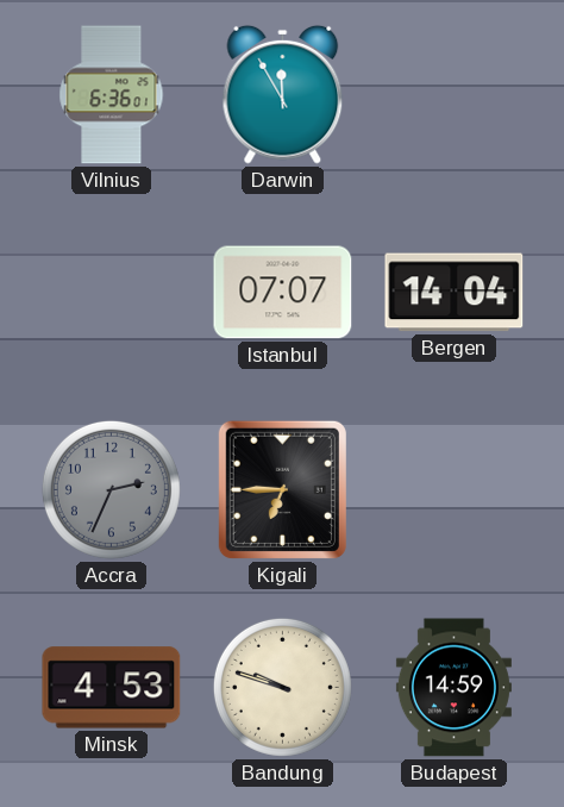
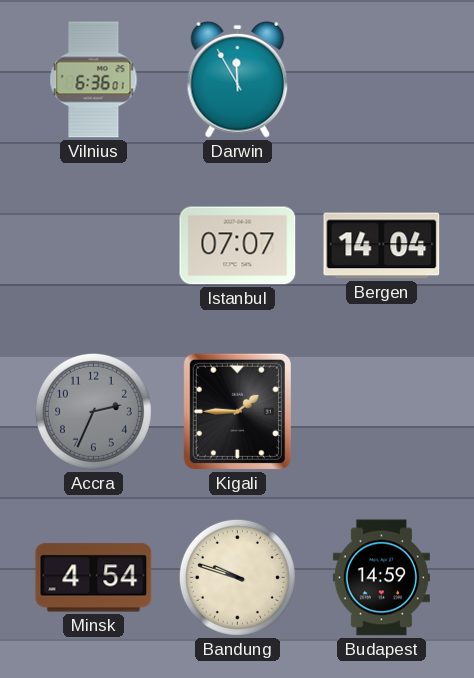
Kigali: 6:45 -> 1:45 (237, 411)
Minsk: 4:53 -> 4:54 (94, 578)
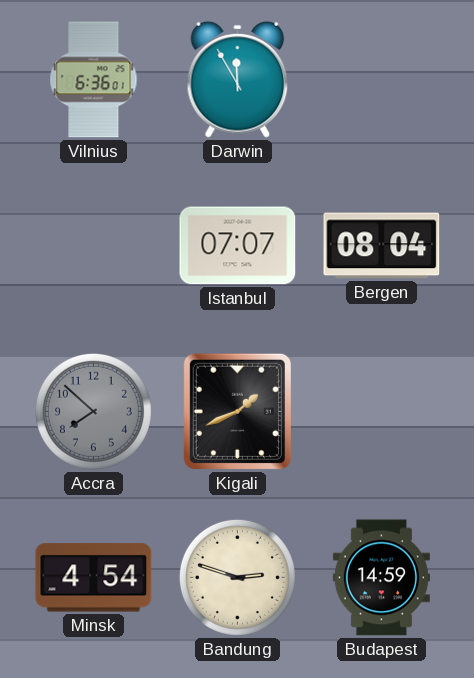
Bergen: 14:04 -> 08:04 (382, 246)
Accra: 2:34 -> 7:52 (93, 411)
Kigali: 1:45 -> 1:41 (237, 411)
Bandung: 9:48 -> 2:48 (237, 577)
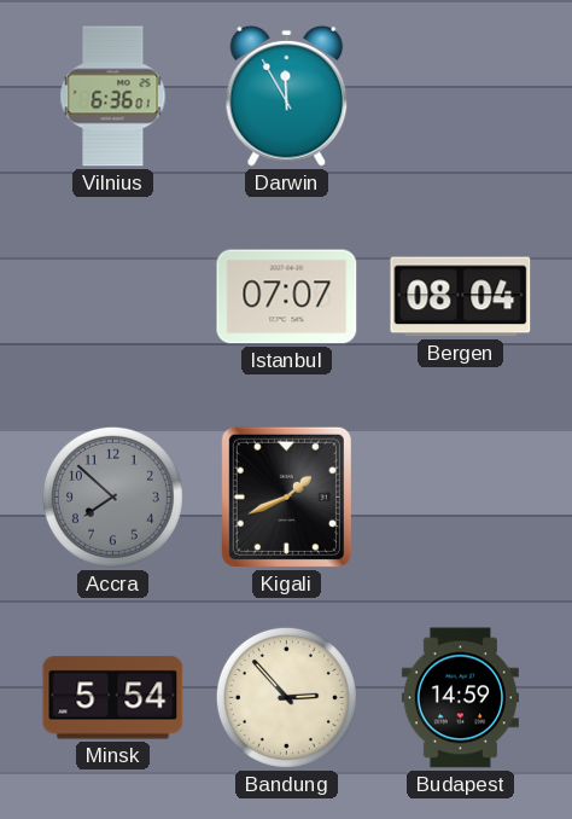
Minsk: 4:54 -> 5:54 (113, 698)
Bandung: 2:48 -> 2:53 (286, 697)
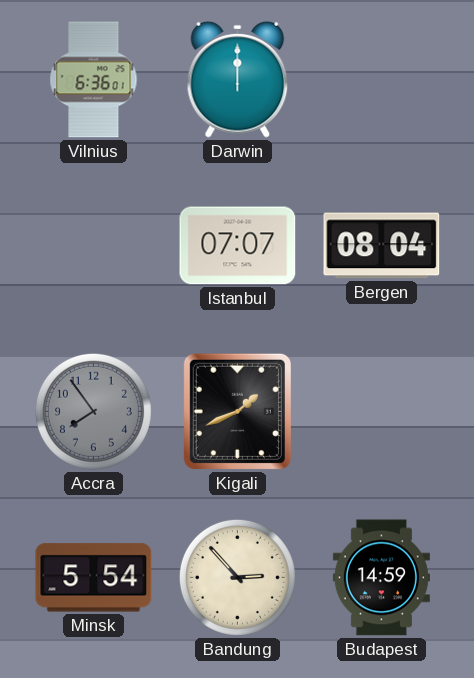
Darwin: 11:55 -> 12:00 (238, 79)
Accra: 7:52 -> 7:54 (93, 411)
